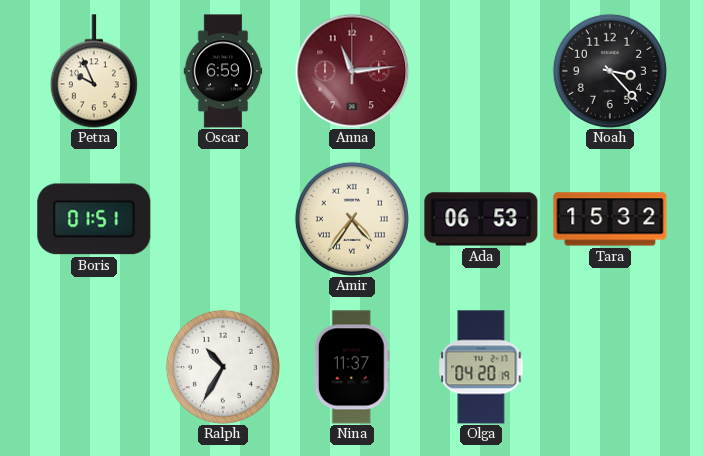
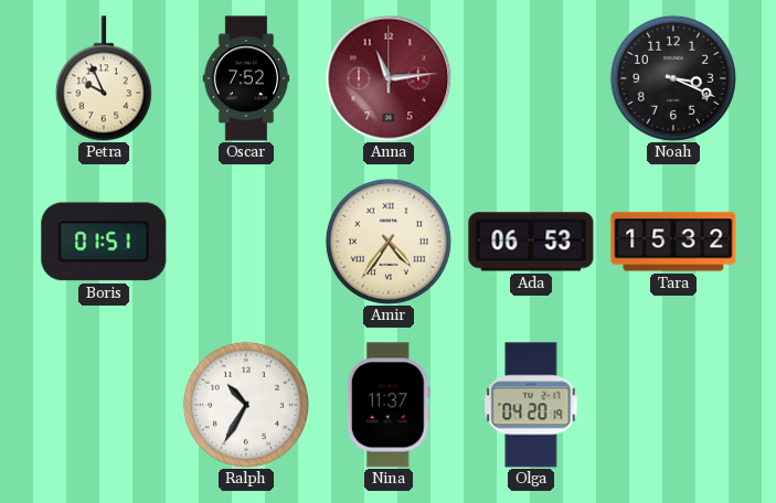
Oscar: 6:59 -> 7:52 (246, 78)
Noah: 3:23 -> 3:19 (673, 78)
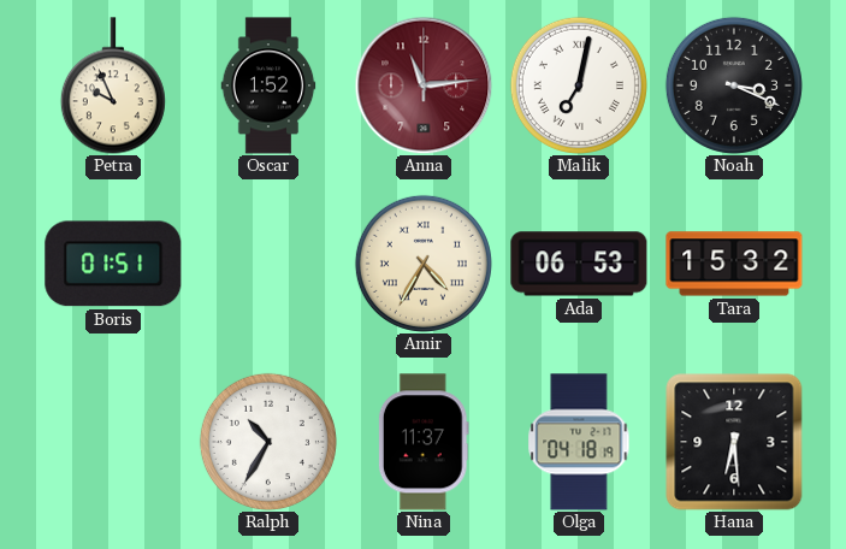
Oscar: 7:52 -> 1:52 (268, 85)
Malik: none -> 7:02 (579, 85)
Amir: 4:36 -> 4:35 (424, 264)
Olga: 04:20 -> 04:18 (579, 442)
Hana: none -> 6:29 (734, 442)
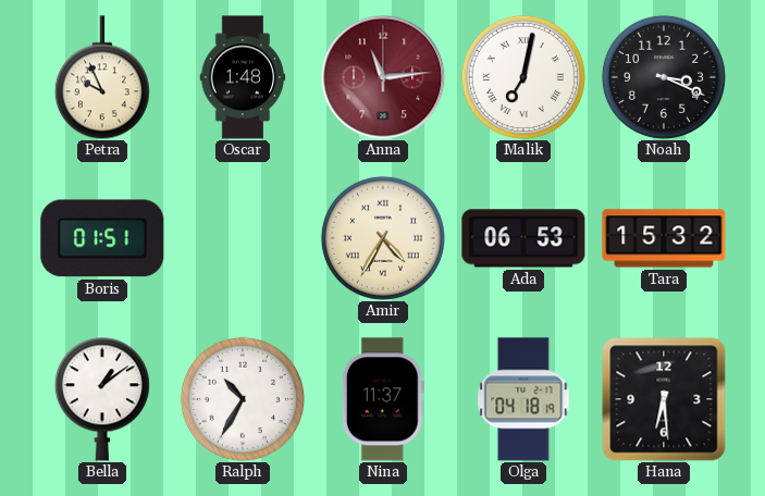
Oscar: 1:52 -> 1:48 (243, 77)
Bella: none -> 1:09 (102, 399)
